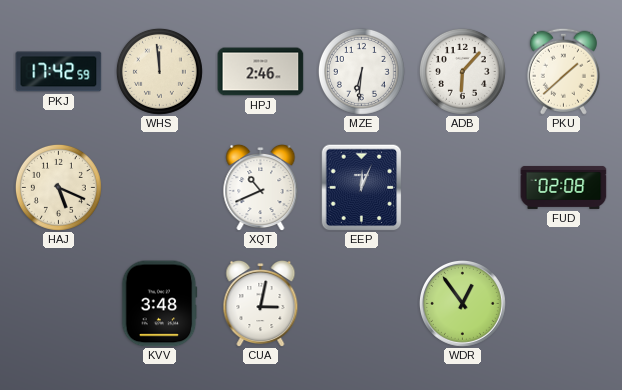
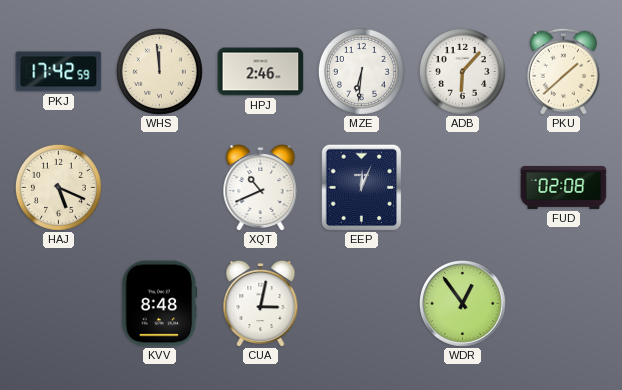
KVV: 3:48 -> 8:48 (160, 304)
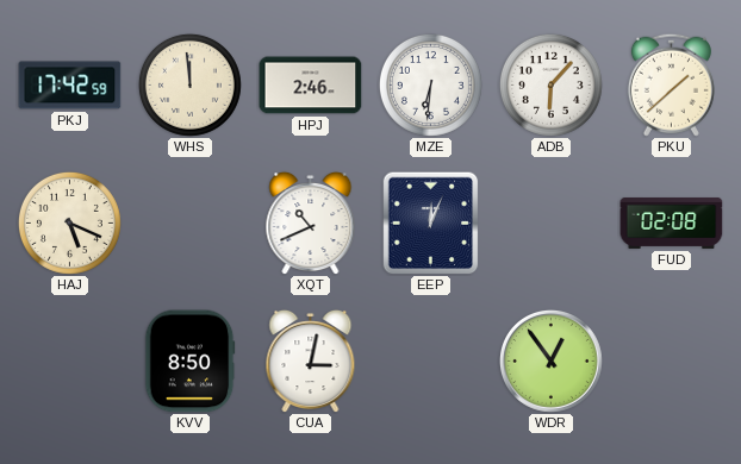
KVV: 8:48 -> 8:50 (191, 362)
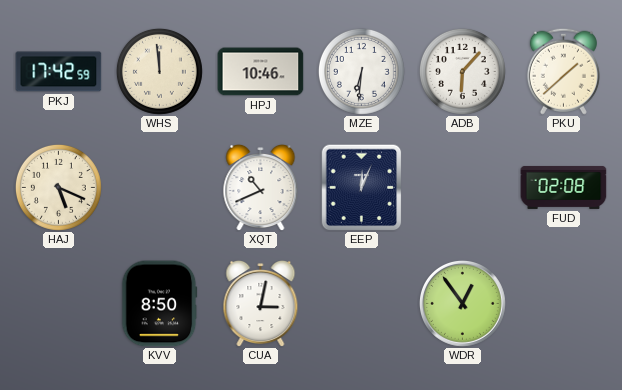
HPJ: 2:46 -> 10:46 (261, 72)
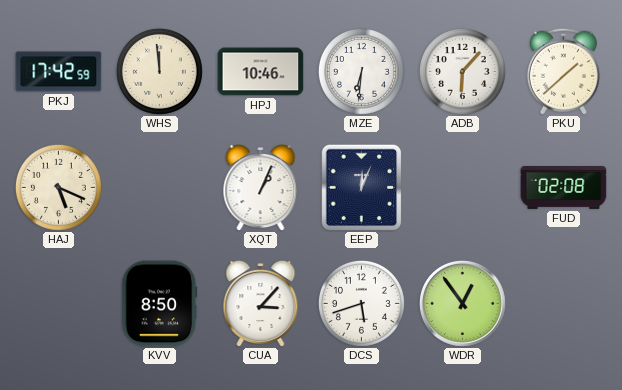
XQT: 10:41 -> 1:04 (261, 187)
CUA: 3:02 -> 3:07 (261, 303)
DCS: none -> 5:42 (361, 303)
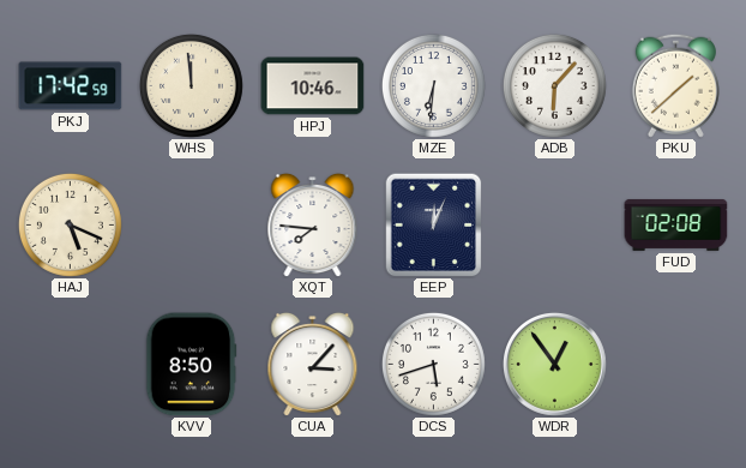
XQT: 1:04 -> 7:46 (313, 224)
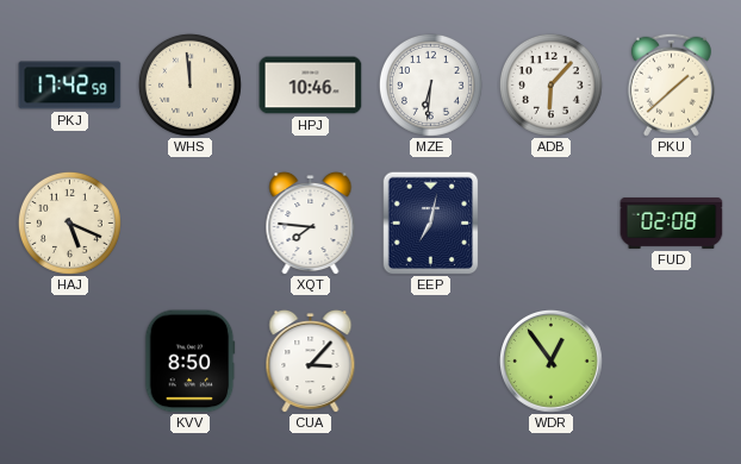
EEP: 12:04 -> 7:02 (431, 222)
DCS: 5:42 -> none (433, 364)
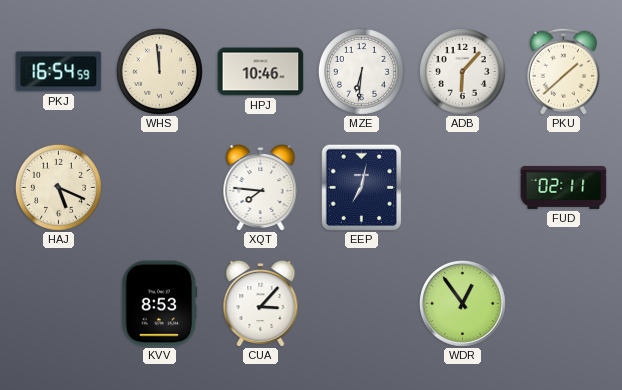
PKJ: 17:42 -> 16:54 (59, 72)
FUD: 02:08 -> 02:11 (564, 187)
KVV: 8:50 -> 8:53 (160, 304)
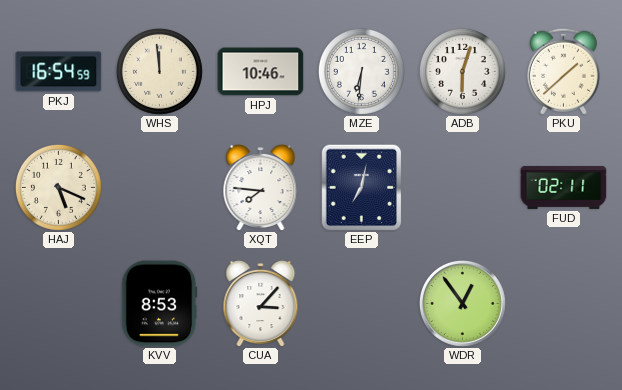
ADB: 6:07 -> 6:03 (462, 71)
